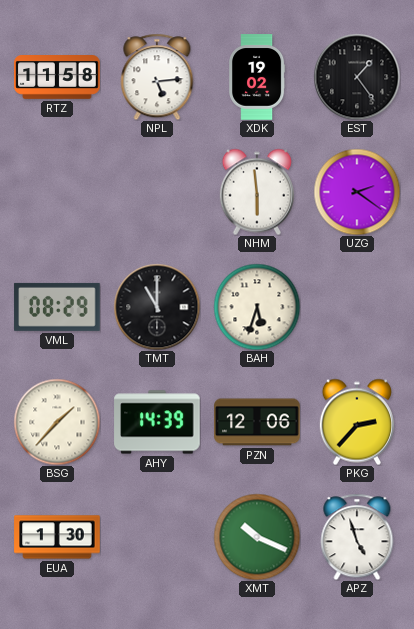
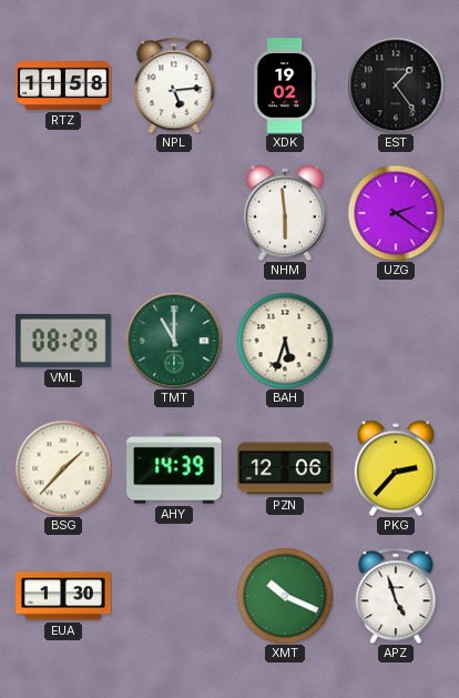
TMT dial: black -> green (174, 341)
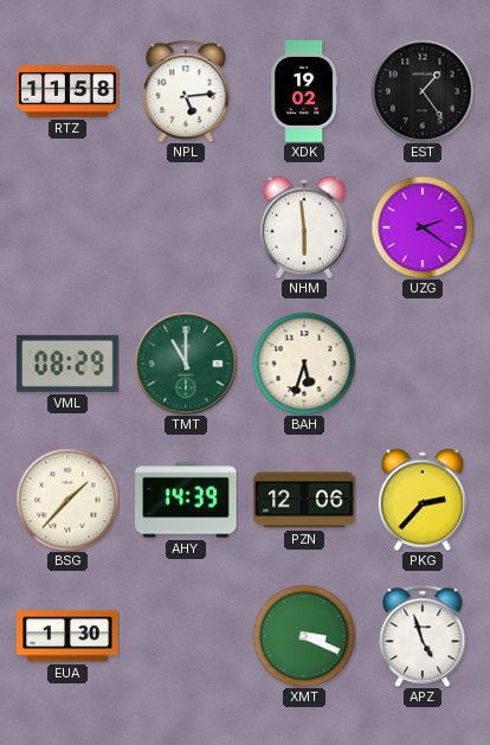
XMT: 10:19 -> 3:19 (304, 636)
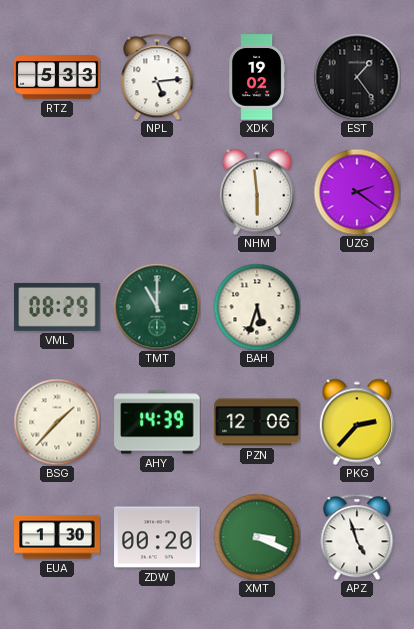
RTZ: 11:58 -> 5:33 (57, 78)
ZDW: none -> 00:20 (157, 537)
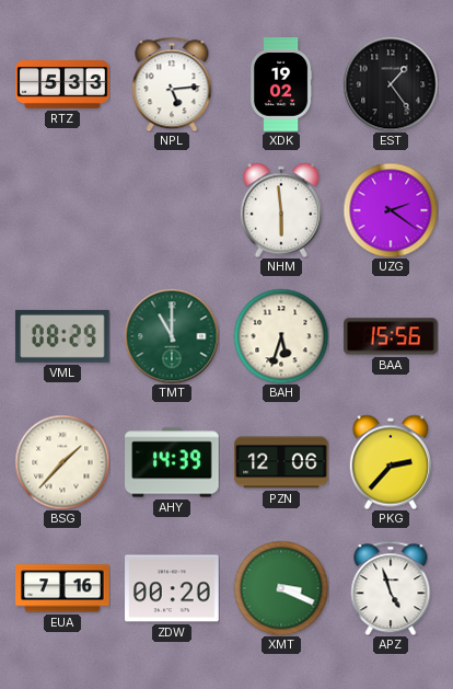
BAA: none -> 15:56 (391, 336)
EUA: 1:30 -> 7:16 (62, 588)
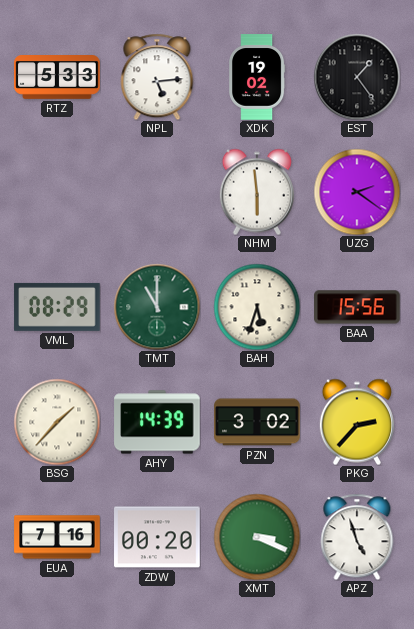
PZN: 12:06 -> 3:02 (257, 422)
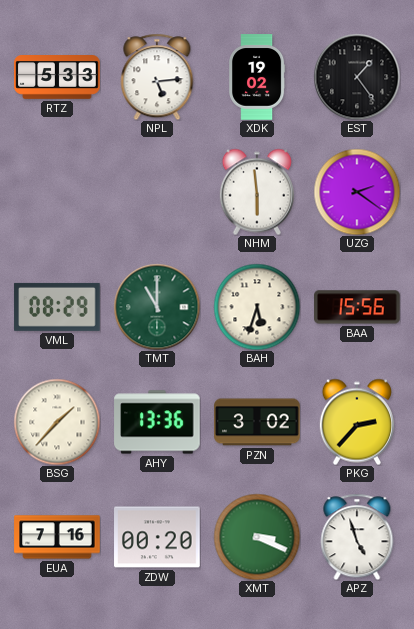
AHY: 14:39 -> 13:36 (157, 422)
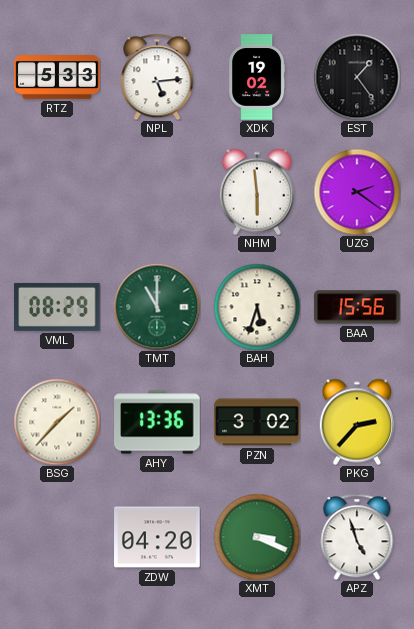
EUA: 7:16 -> none (57, 537)
ZDW: 00:20 -> 04:20 (157, 537)
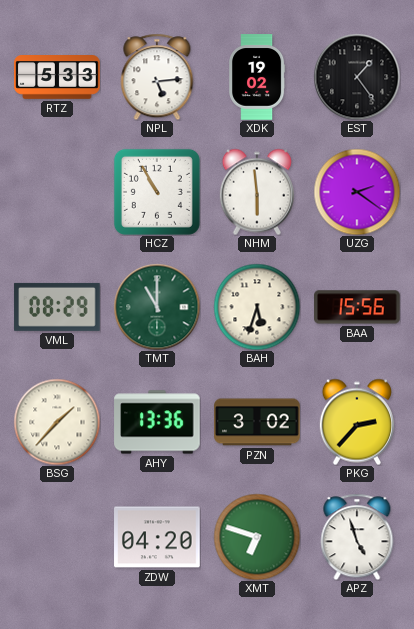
HCZ: none -> 10:55 (157, 192)
XMT: 3:19 -> 6:48 (257, 537)
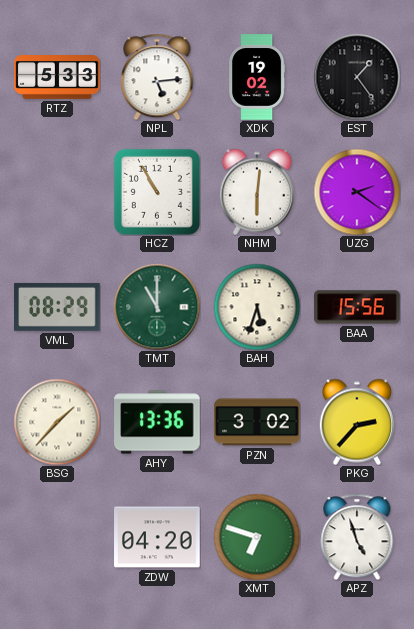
NHM: 5:59 -> 6:01 (257, 192)
